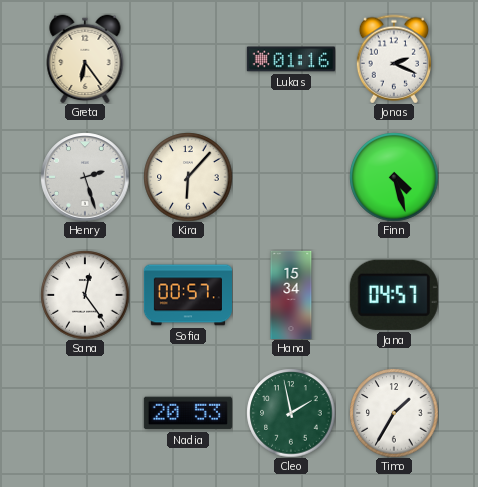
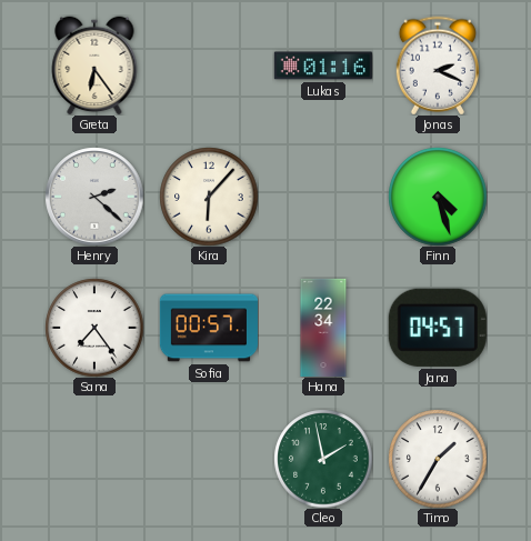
Henry: 2:27 -> 2:22 (94, 197)
Sana: 12:24 -> 7:24 (94, 328)
Hana: 15:34 -> 22:34 (323, 327)
Nadia: 20:53 -> none (188, 413)
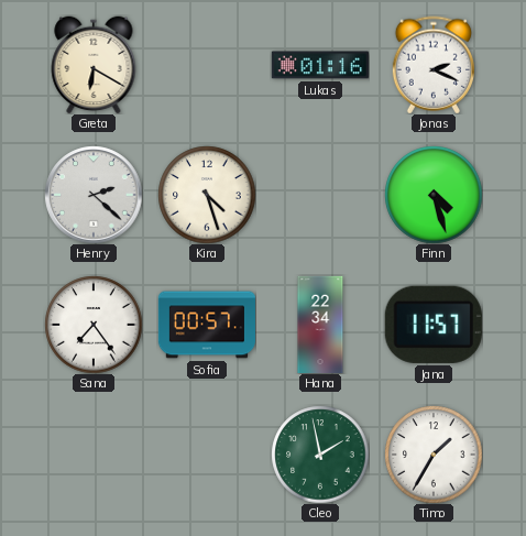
Greta: 6:24 -> 6:20 (94, 65)
Kira: 6:07 -> 4:27 (207, 195)
Jana: 04:57 -> 11:57 (434, 325)
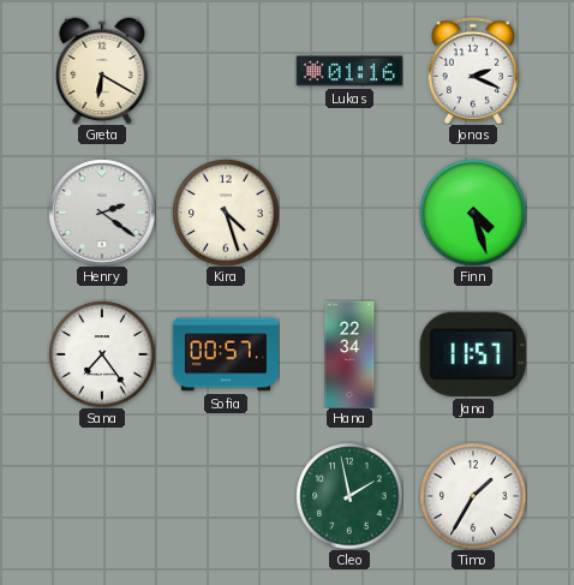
Henry: 2:22 -> 2:21 (102, 213)
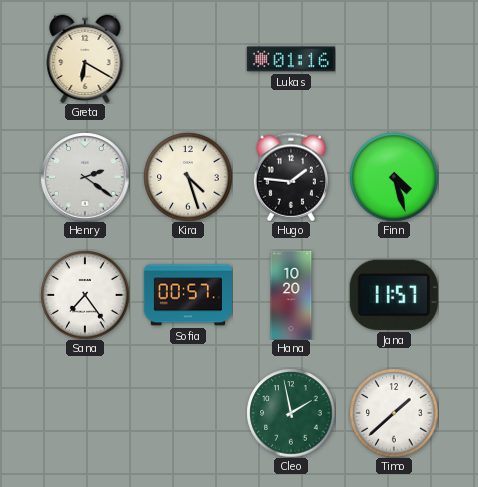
Jonas: 2:19 -> none (473, 71)
Hugo: none -> 1:46 (291, 177)
Hana: 22:34 -> 10:20 (291, 294)
Timo: 1:35 -> 1:38 (394, 413)
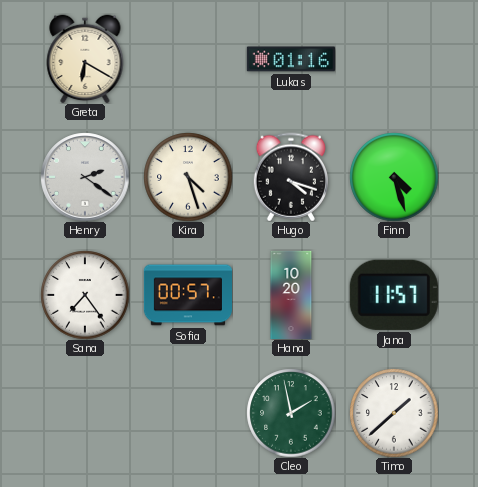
Hugo: 1:46 -> 4:18 (291, 177)
